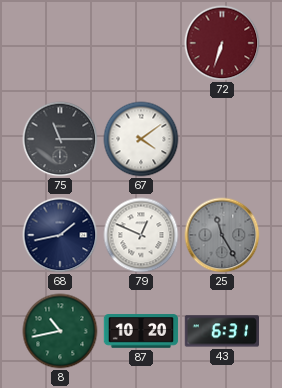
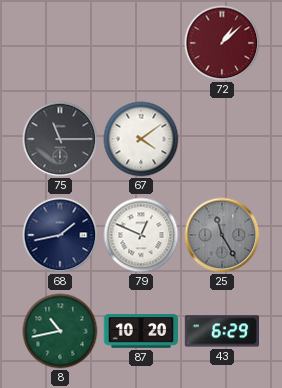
72: 6:33 -> 1:08 (222, 43)
43: 6:31 -> 6:29 (222, 331)
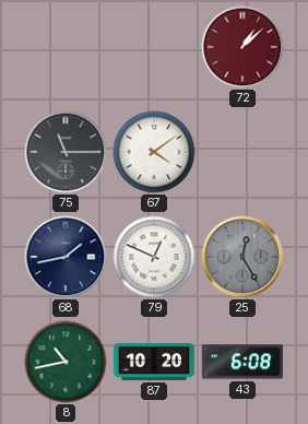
25: 11:25 -> 12:25 (242, 257)
43: 6:29 -> 6:08 (242, 362)
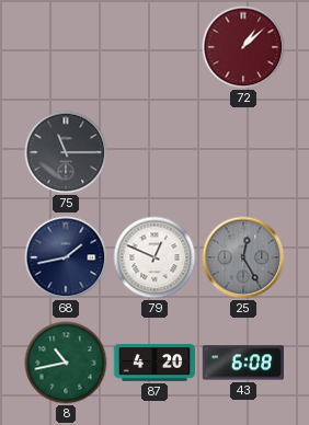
67: 4:09 -> none (154, 152)
87: 10:20 -> 4:20 (154, 363)
